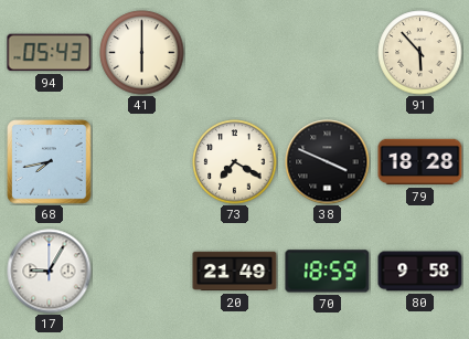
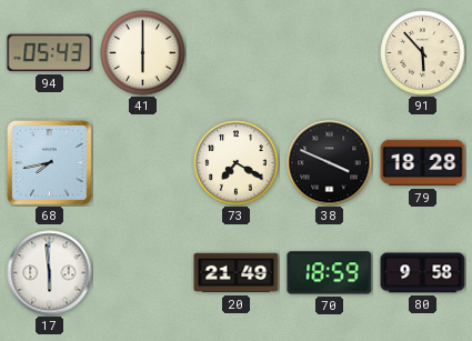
17: 9:05 -> 5:59 (50, 273)
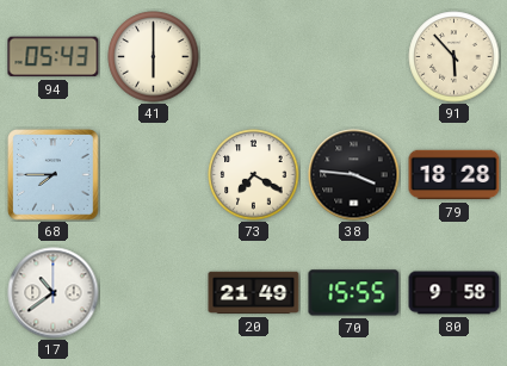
68: 7:43 -> 7:45 (54, 175)
38: 3:49 -> 3:46 (354, 175)
17: 5:59 -> 10:39 (54, 293)
70: 18:59 -> 15:55 (354, 293)
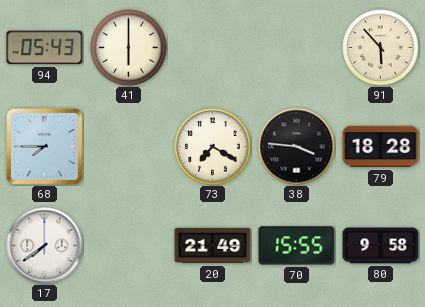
17: 10:39 -> 7:39 (45, 246)
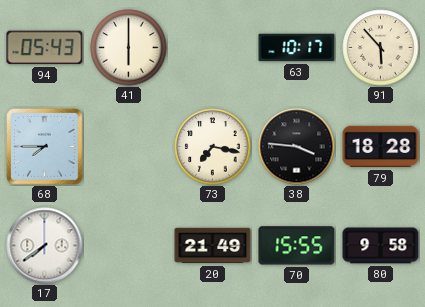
63: none -> 10:17 (297, 48)
73: 7:20 -> 7:17 (213, 147)
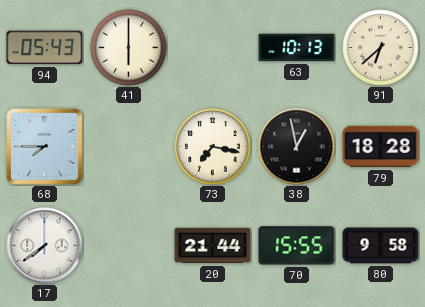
63: 10:17 -> 10:13 (297, 48)
91: 5:53 -> 6:38 (381, 48)
38: 3:46 -> 12:58 (297, 147)
20: 21:49 -> 21:44 (213, 246)
